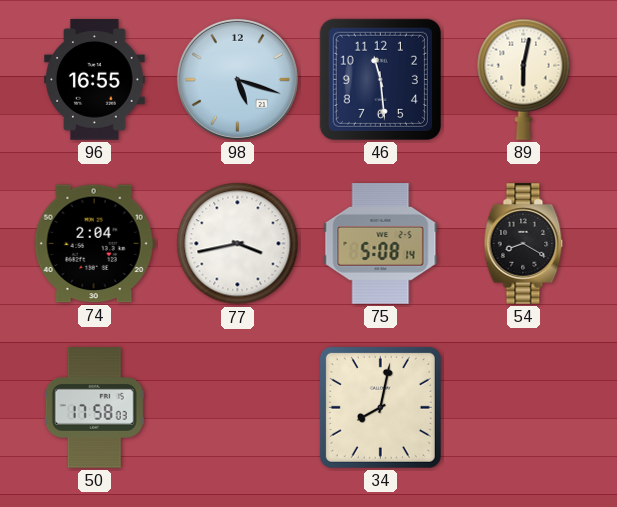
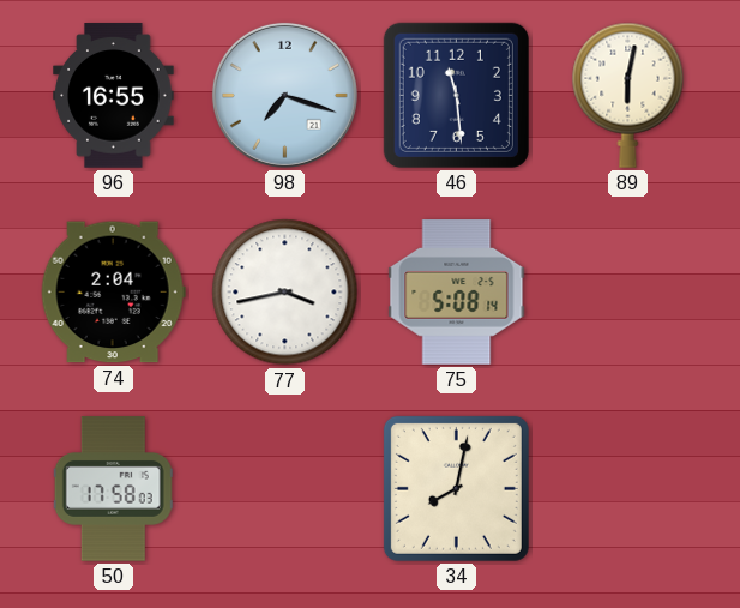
98: 5:18 -> 7:18 (284, 95)
54: 8:20 -> none (524, 244)
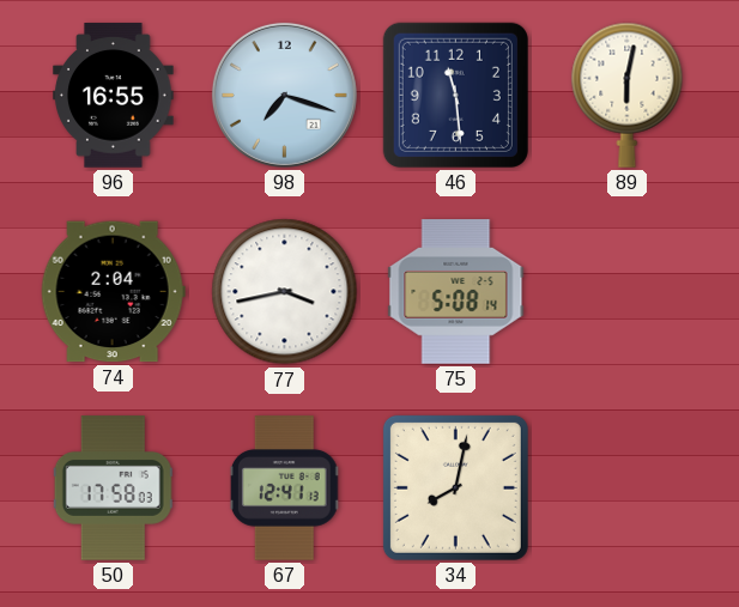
67: none -> 12:41 (285, 488)
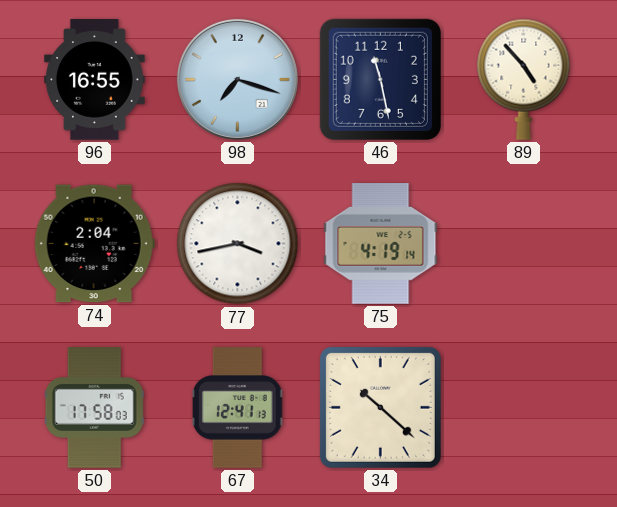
46: 11:29 -> 11:28 (380, 79)
89: 6:02 -> 4:53 (524, 79)
75: 5:08 -> 4:19 (381, 244)
34: 8:02 -> 10:22 (380, 407)
